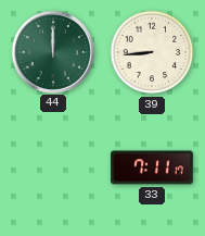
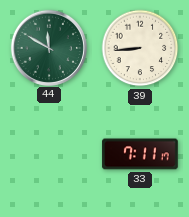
44: 12:00 -> 11:50 (48, 47)
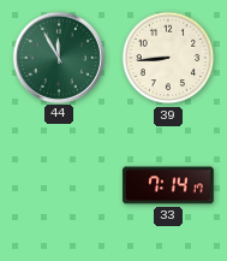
44: 11:50 -> 11:55 (58, 57)
33: 7:11 -> 7:14 (168, 185)
